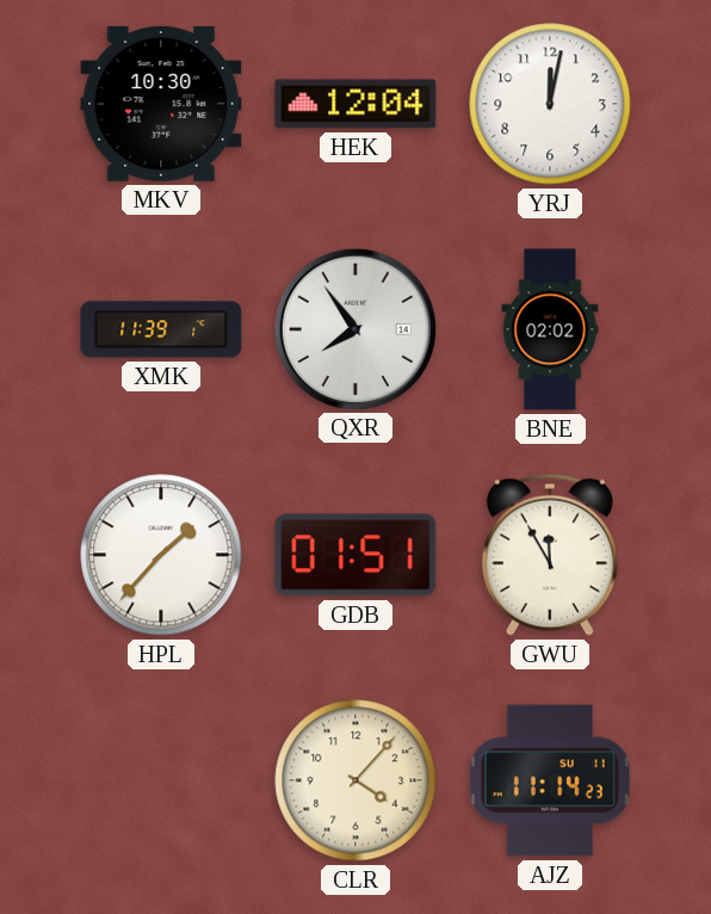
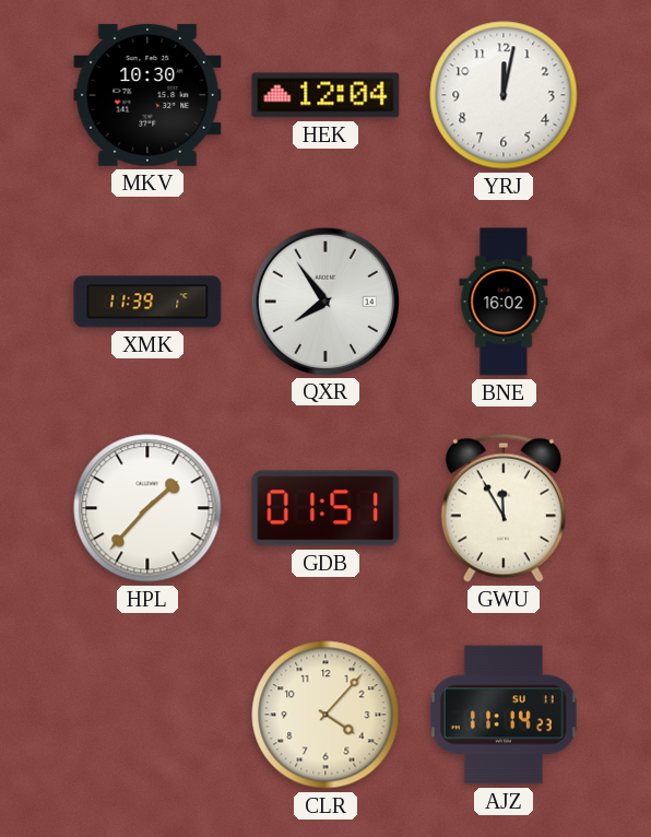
BNE: 02:02 -> 16:02 (504, 302)
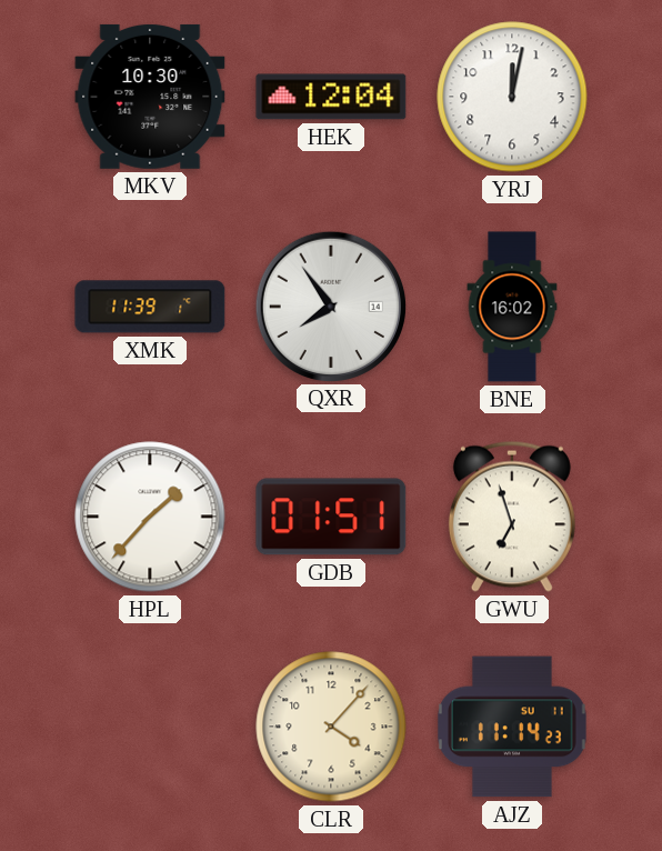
GWU: 11:55 -> 6:57 (512, 517)
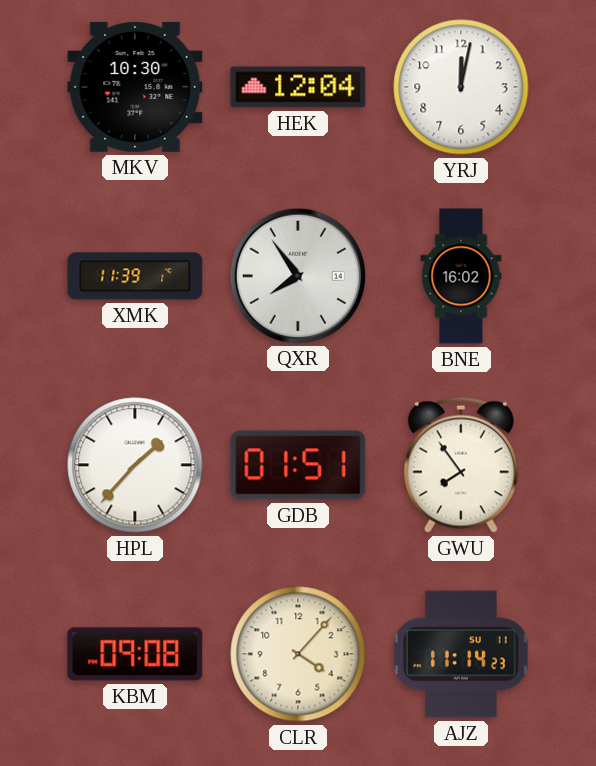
GWU: 6:57 -> 7:54 (461, 465)
KBM: none -> 09:08 (135, 654)
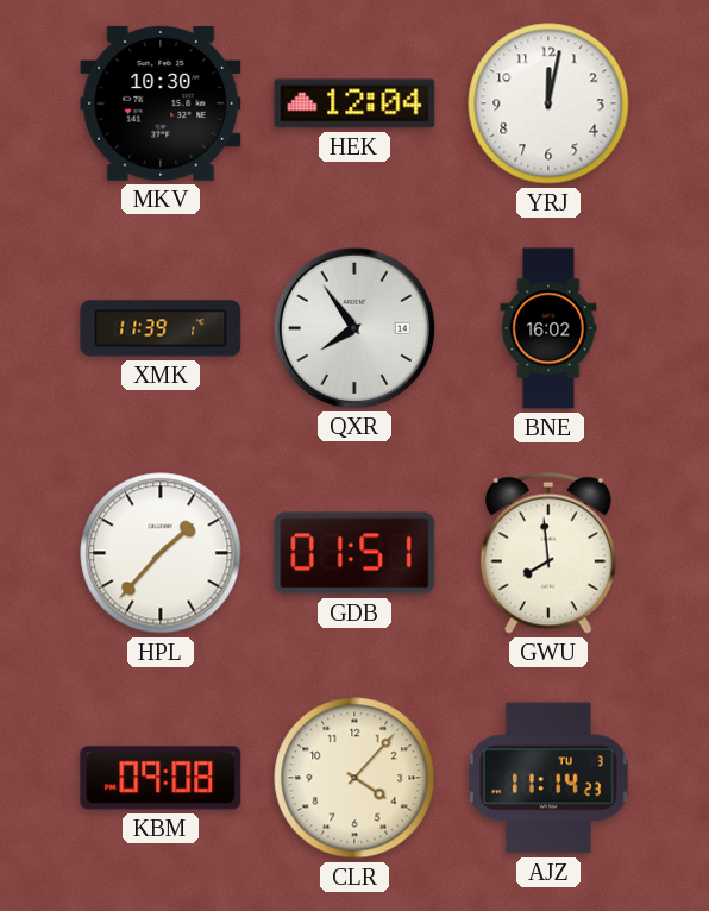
GWU: 7:54 -> 7:59 (548, 553)
AJZ date: SU 11 -> TU 3 (550, 778)
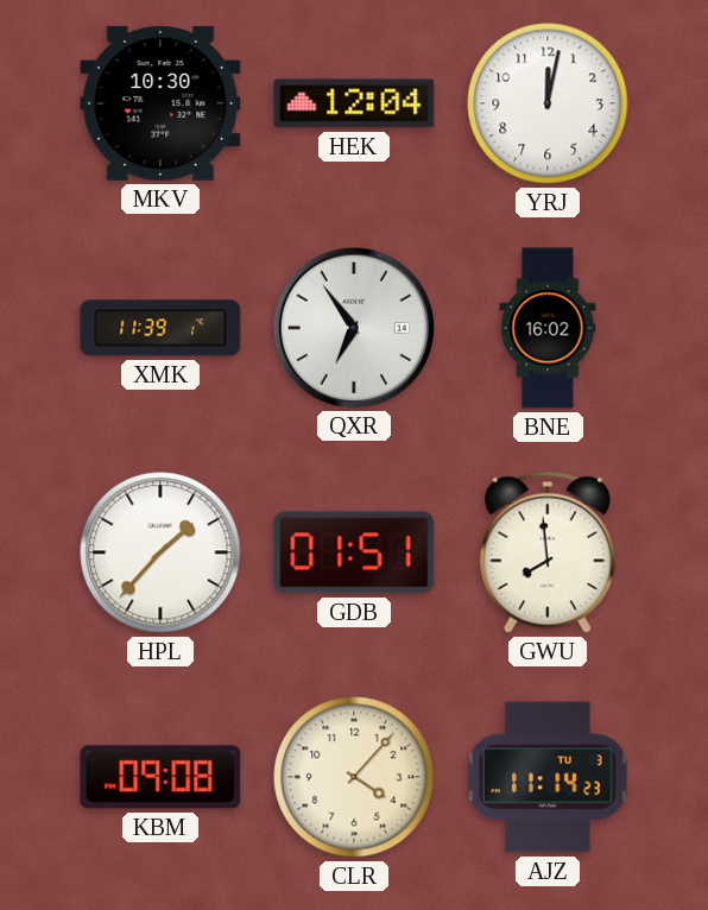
QXR: 7:54 -> 6:54 (353, 327)
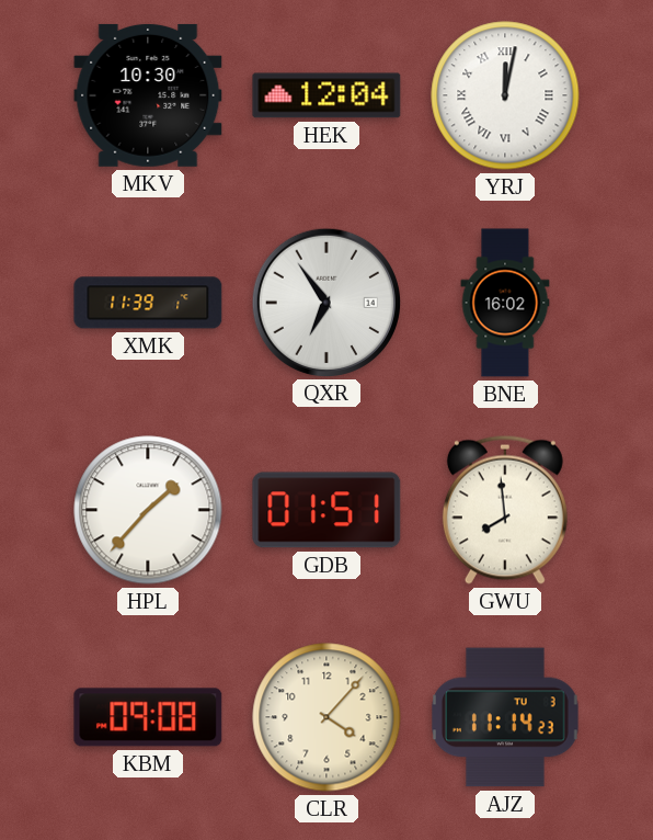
YRJ numerals: Arabic -> Roman (505, 95)
